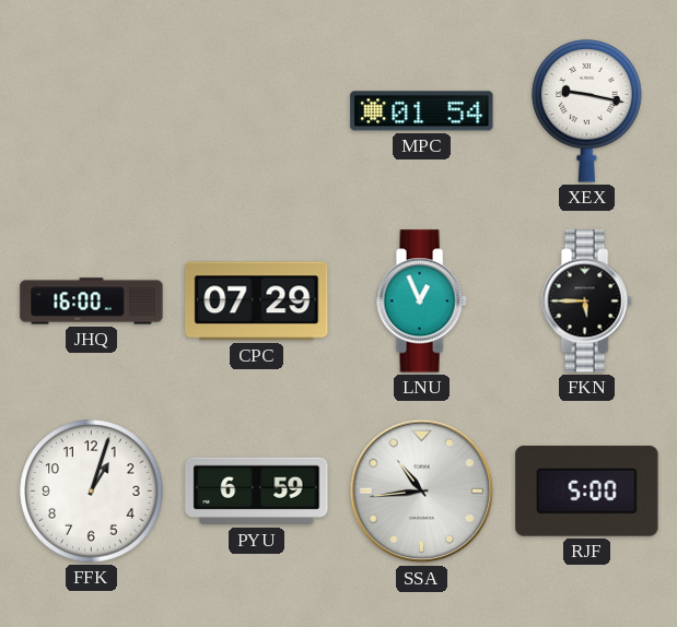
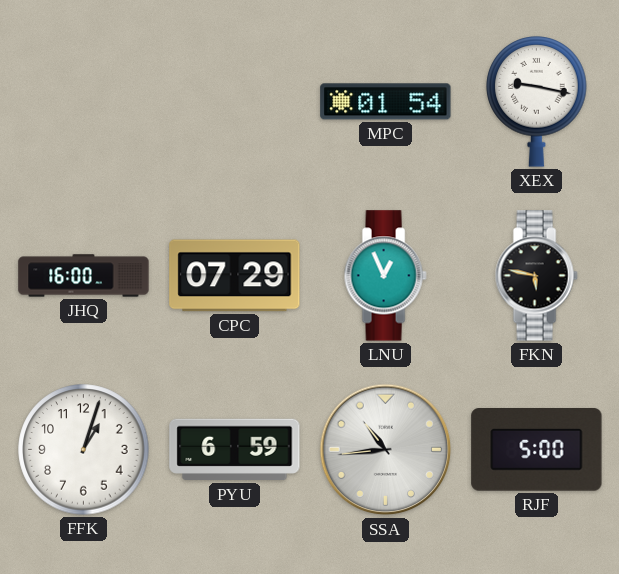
FKN: 5:45 -> 5:47 (536, 276)
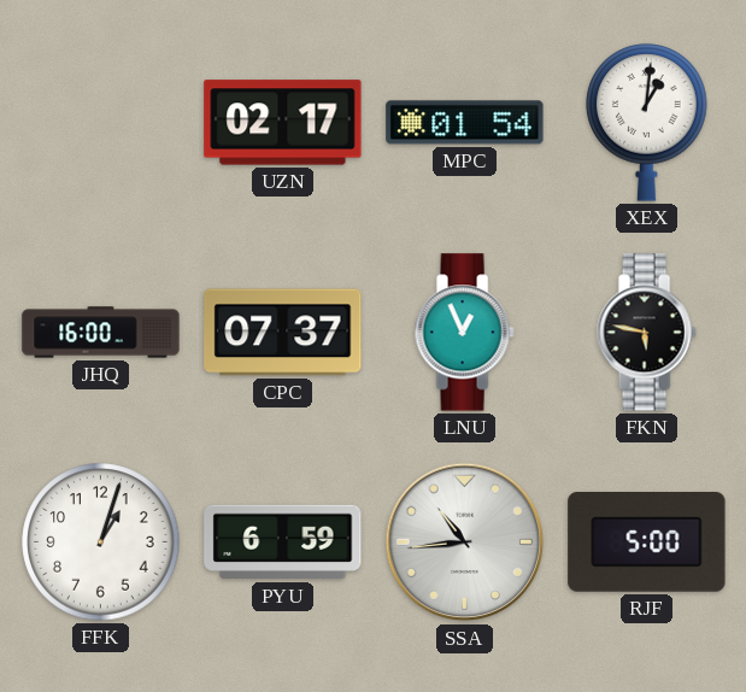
UZN: none -> 02:17 (283, 123)
XEX: 9:17 -> 1:01 (647, 123)
CPC: 07:29 -> 07:37 (283, 333)
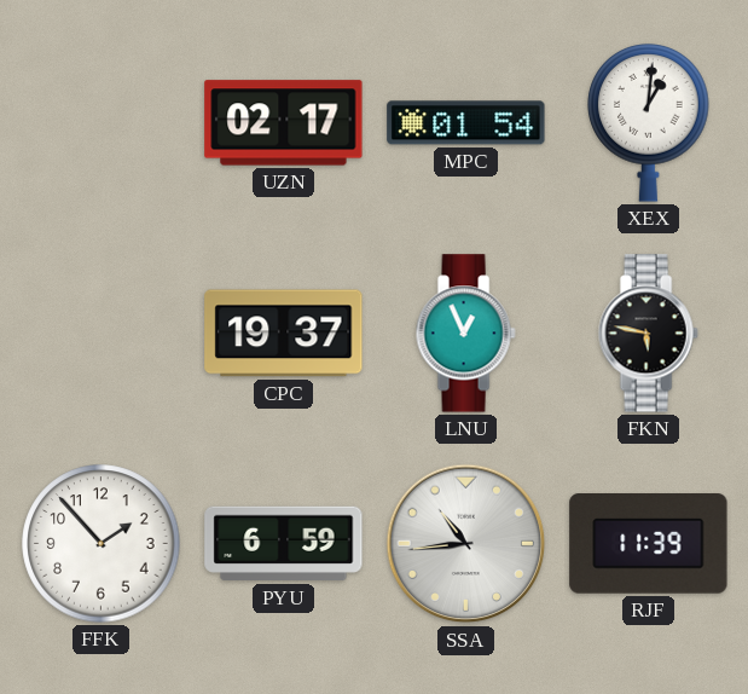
JHQ: 16:00 -> none (101, 333)
CPC: 07:37 -> 19:37 (284, 334)
FFK: 1:03 -> 1:53 (102, 544)
RJF: 5:00 -> 11:39 (649, 544)
